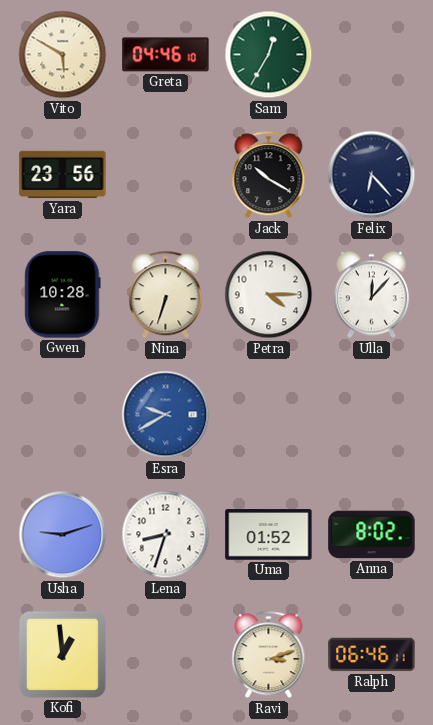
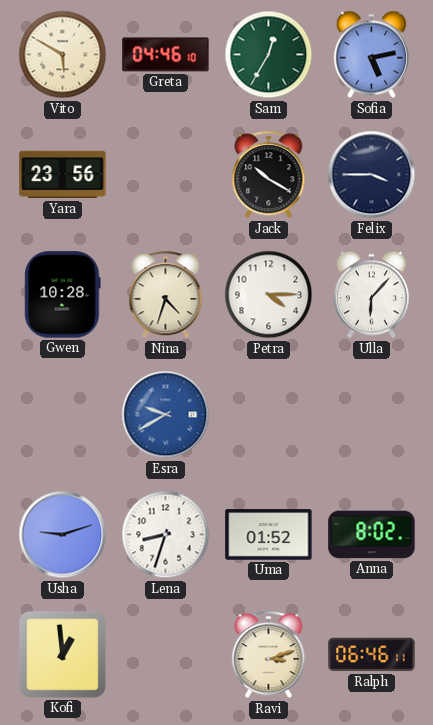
Sofia: none -> 5:13 (371, 55)
Felix: 6:23 -> 3:45 (372, 175)
Nina: 6:33 -> 4:33 (166, 295)
Ulla: 12:07 -> 6:07 (371, 295)
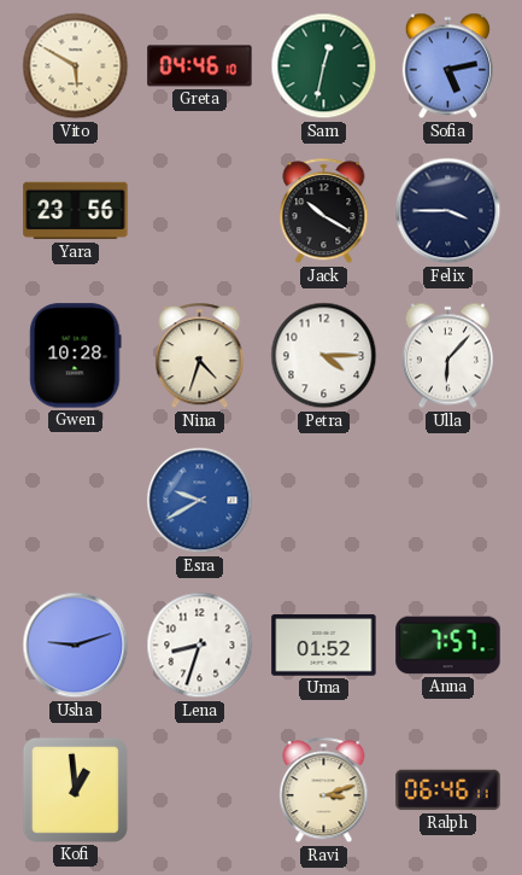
Sam: 12:35 -> 12:32 (324, 66)
Anna: 8:02 -> 7:57 (448, 646)
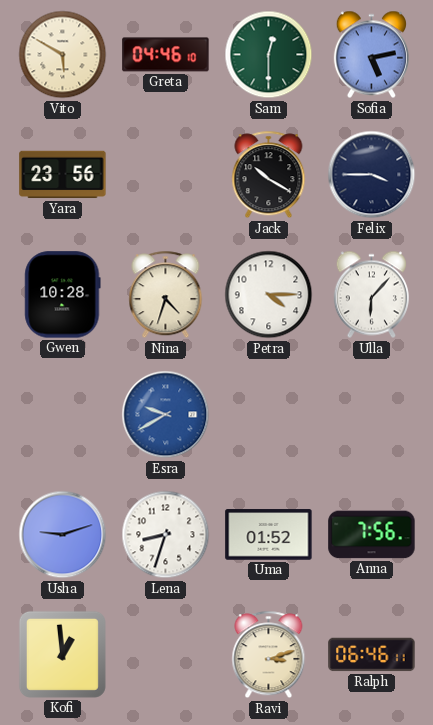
Sam: 12:32 -> 12:30 (269, 55)
Anna: 7:57 -> 7:56 (372, 535)
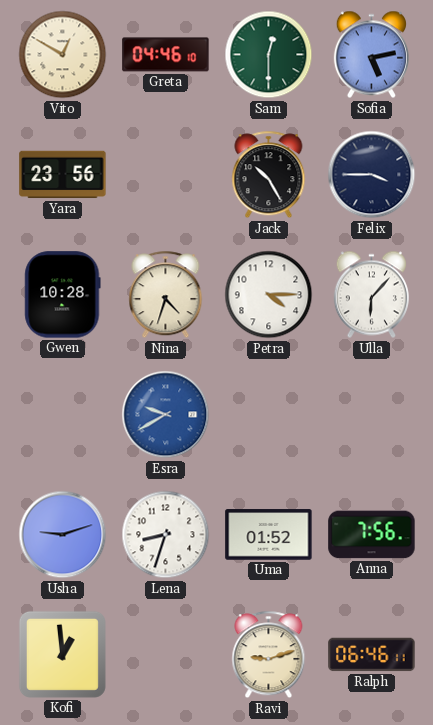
Vito: 5:50 -> 12:50 (63, 55)
Jack: 10:20 -> 10:25 (269, 175)
Ravi: 3:12 -> 9:12 (269, 655)
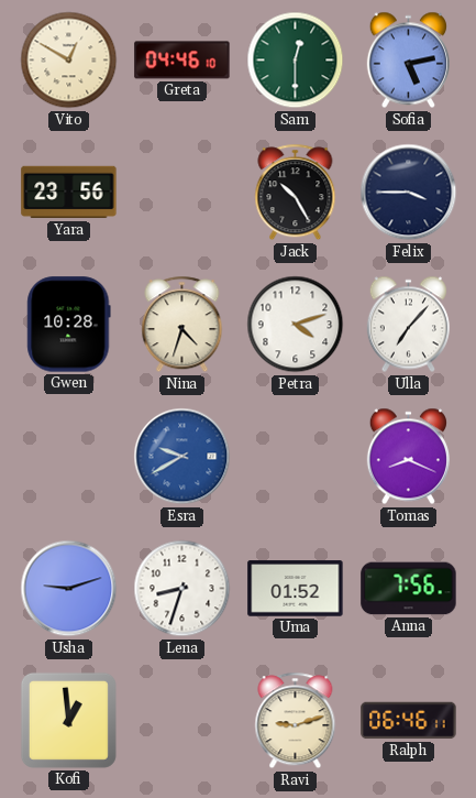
Petra: 4:15 -> 4:12 (296, 325)
Ulla: 6:07 -> 7:07 (408, 325)
Tomas: none -> 8:19 (408, 457)
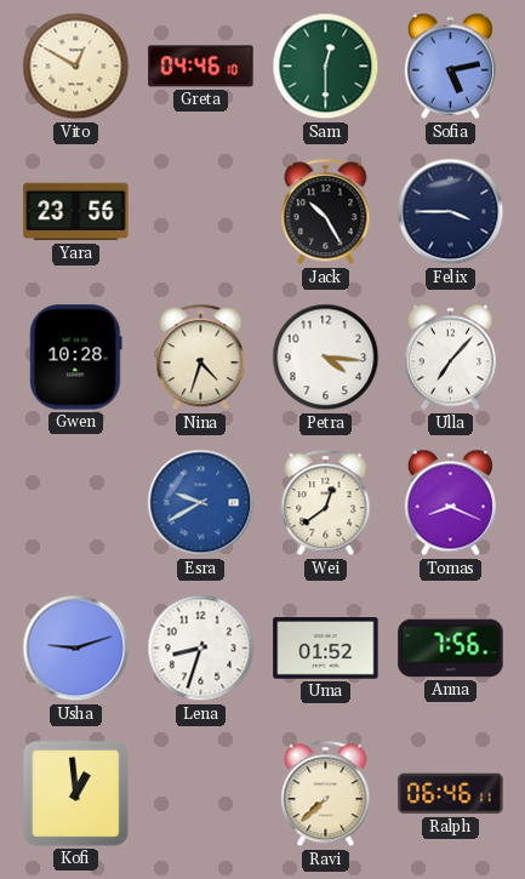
Petra: 4:12 -> 4:16 (326, 358)
Wei: none -> 12:39 (326, 503)
Ravi: 9:12 -> 7:38 (326, 794)
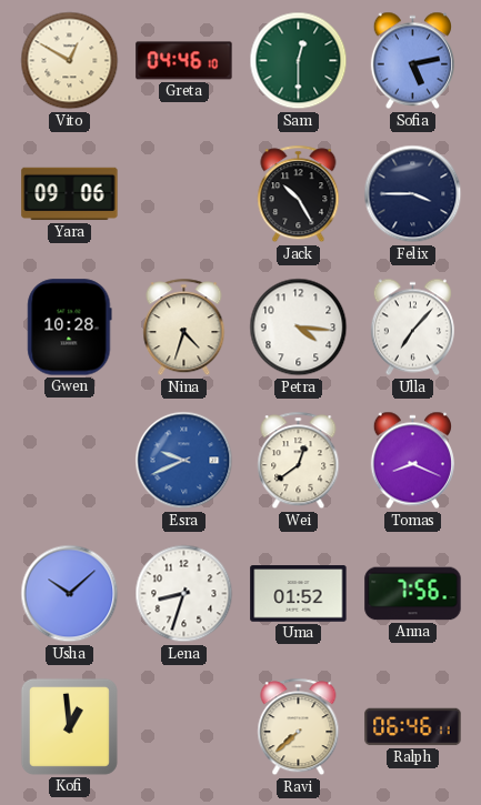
Yara: 23:56 -> 09:06 (70, 194)
Esra: 9:40 -> 9:41 (184, 461)
Usha: 9:12 -> 10:08 (70, 594)
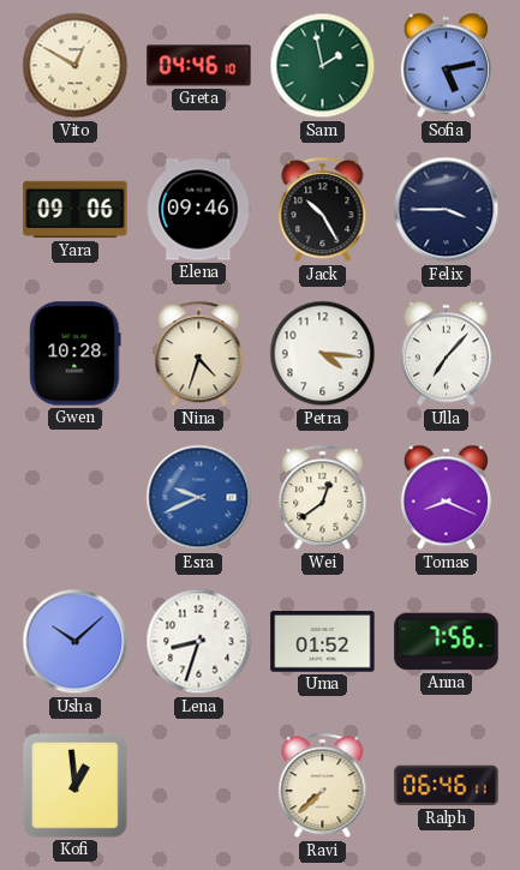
Sam: 12:30 -> 1:58 (323, 66)
Elena: none -> 09:46 (198, 210)
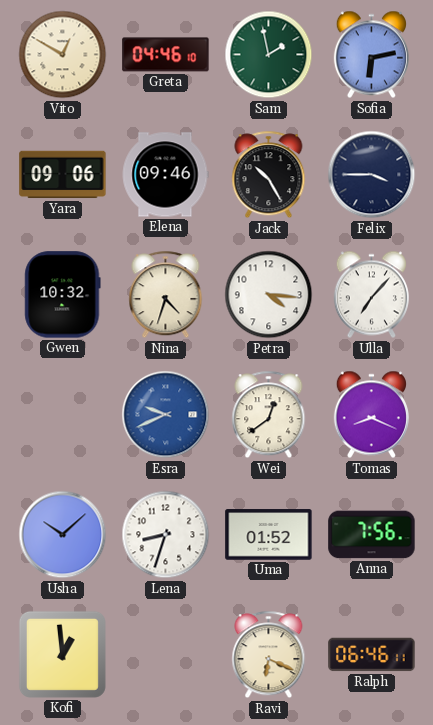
Sofia: 5:13 -> 6:13 (371, 55)
Gwen: 10:28 -> 10:32 (63, 295)
Ravi: 7:38 -> 6:19 (269, 655)
